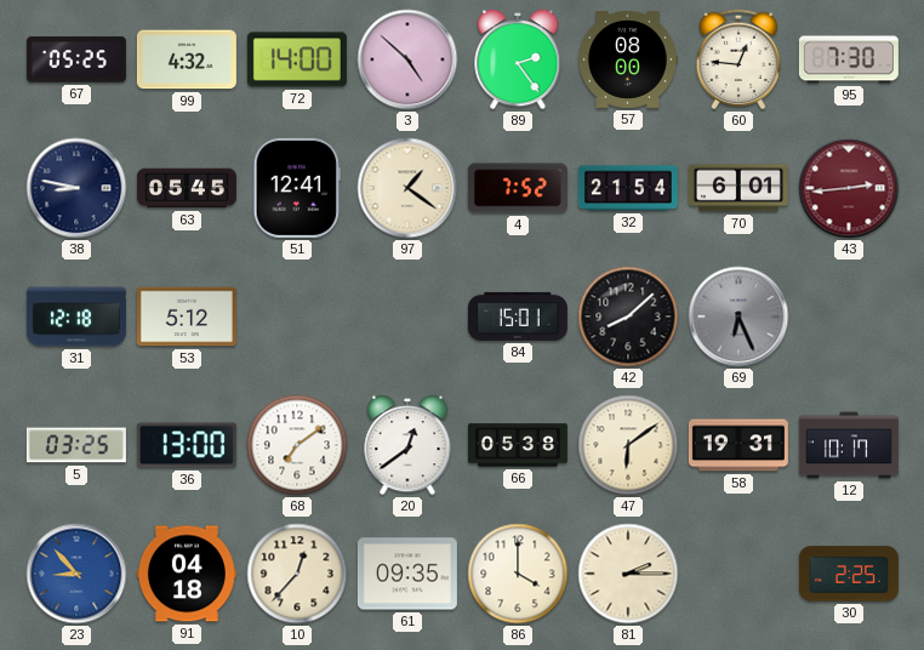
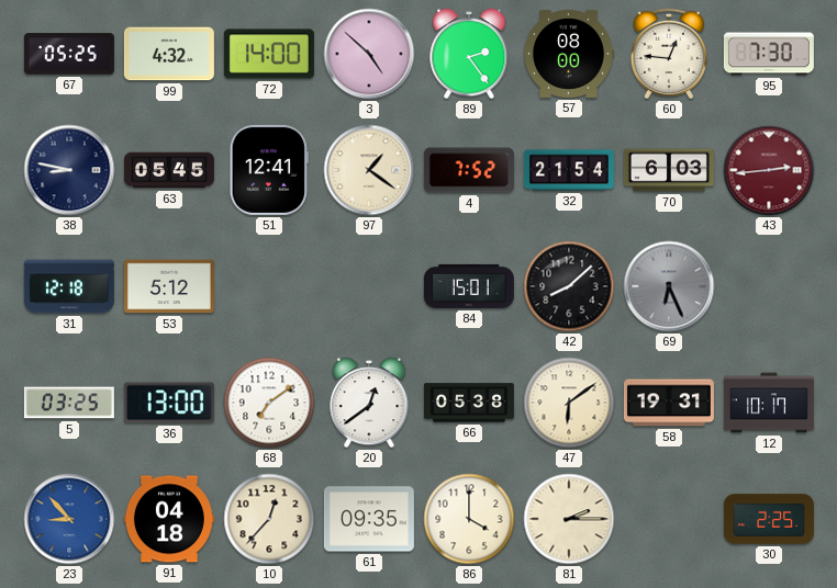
70: 6:01 -> 6:03 (669, 170)
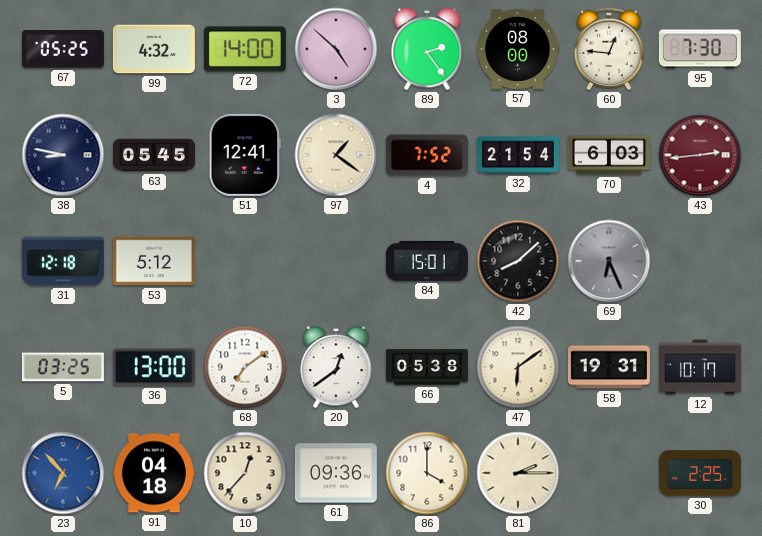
23: 8:53 -> 6:53 (63, 473)
61: 09:35 -> 09:36 (336, 473)
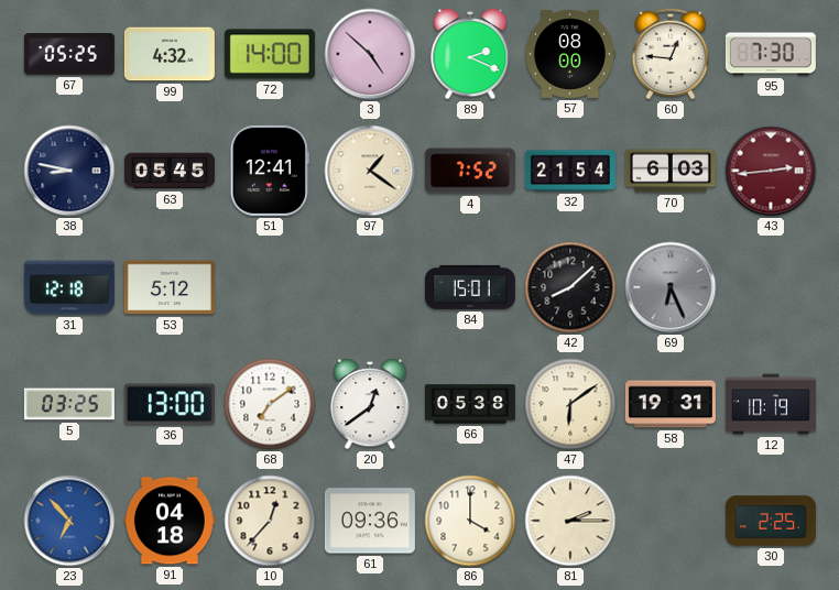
89: 2:24 -> 2:19 (470, 54)
12: 10:17 -> 10:19 (771, 404)
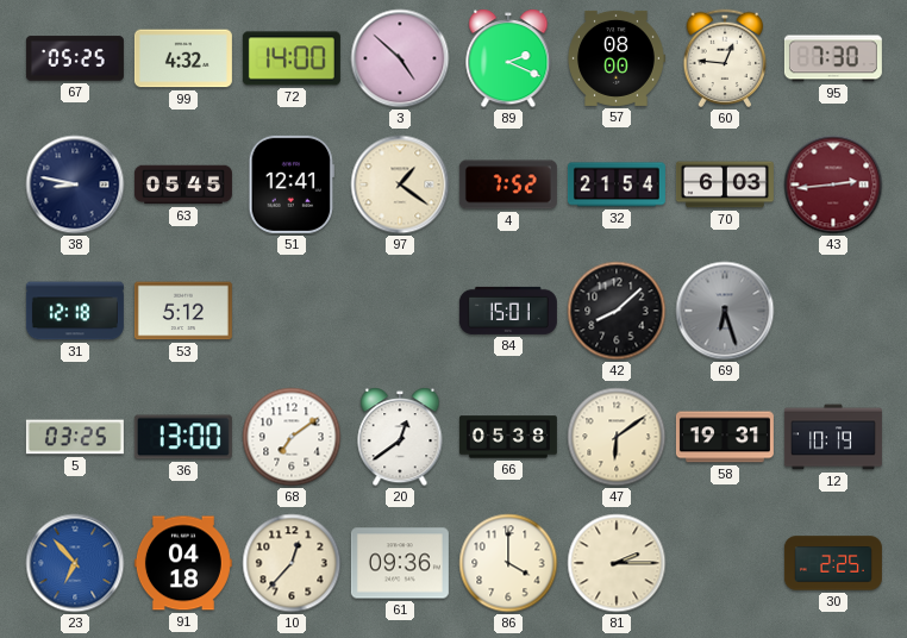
69: 6:26 -> 6:27 (725, 311)
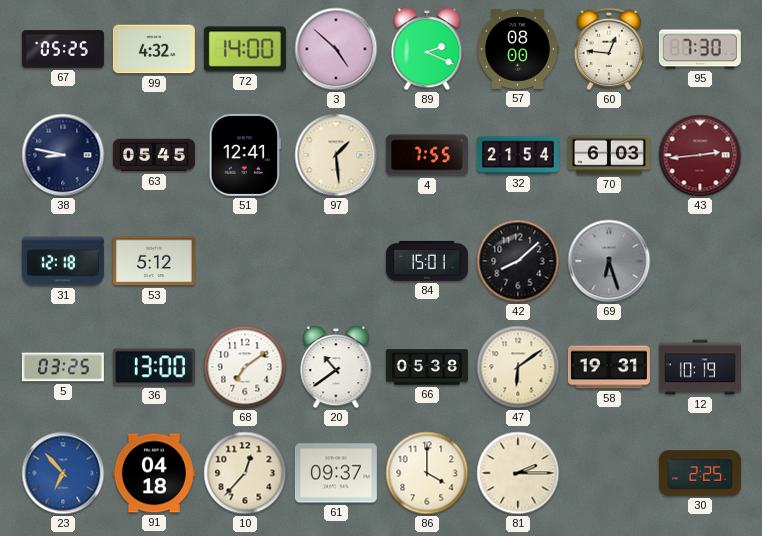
97: 1:21 -> 1:29 (336, 155)
4: 7:52 -> 7:55 (427, 155)
20: 12:39 -> 10:39 (336, 367)
61: 09:36 -> 09:37 (336, 473)
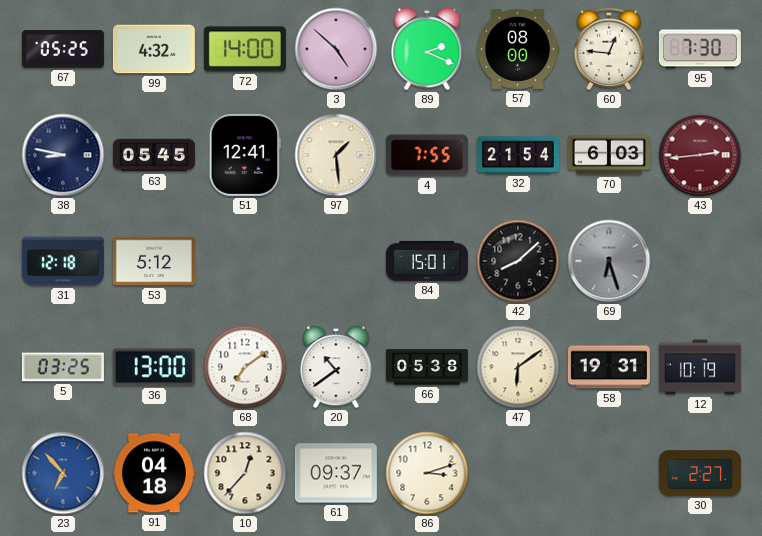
86: 4:00 -> 3:12 (427, 473)
81: 2:15 -> none (518, 473)
30: 2:25 -> 2:27 (700, 473)
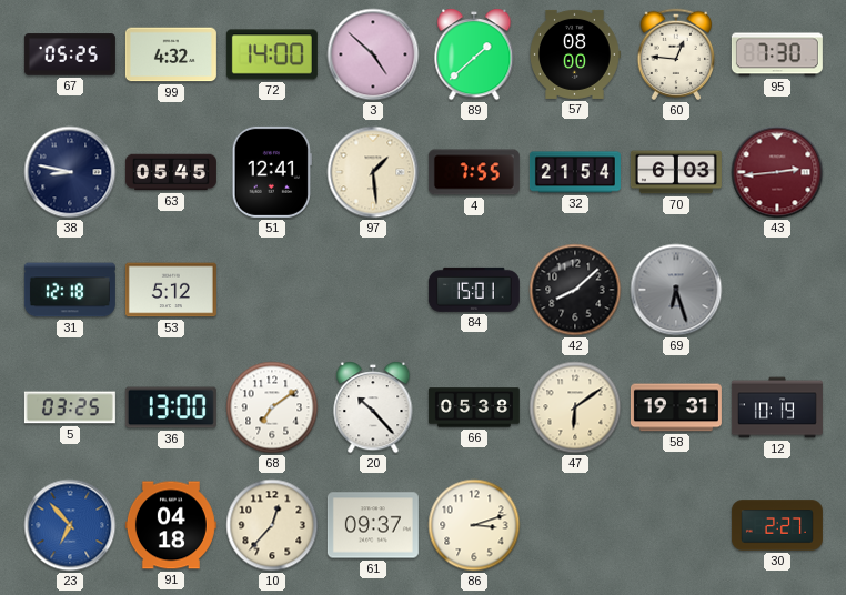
89: 2:19 -> 1:38 (474, 54)
20: 10:39 -> 10:23 (373, 407)
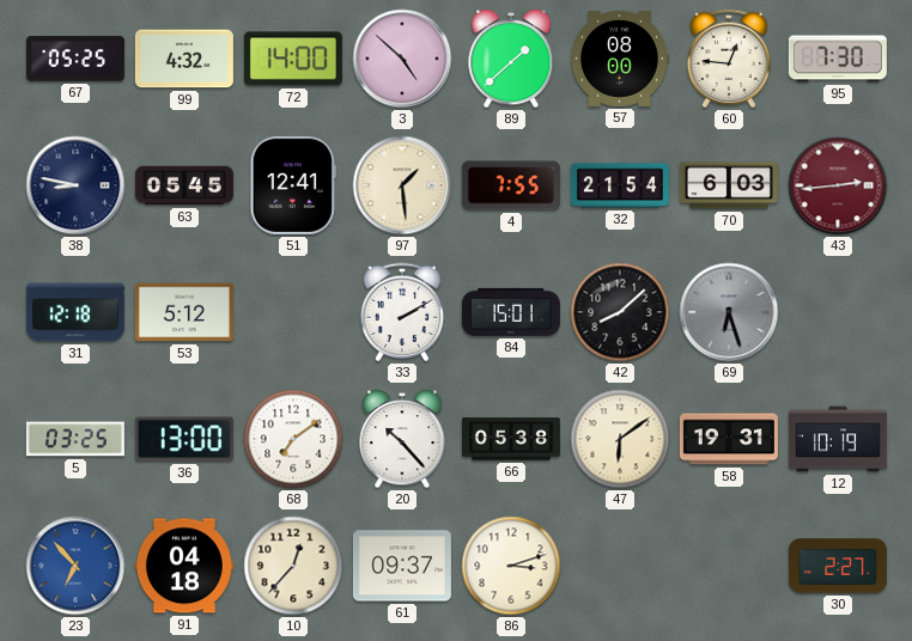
33: none -> 2:10 (402, 312)
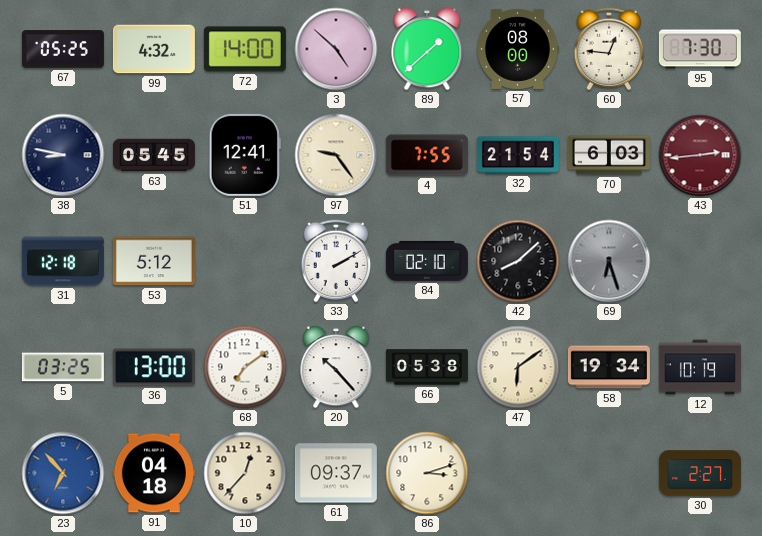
97: 1:29 -> 9:24 (336, 155)
84: 15:01 -> 02:10 (427, 261)
58: 19:31 -> 19:34 (609, 367)
